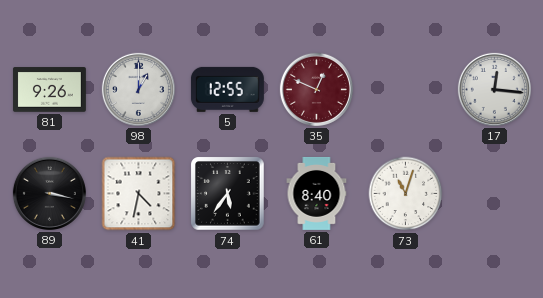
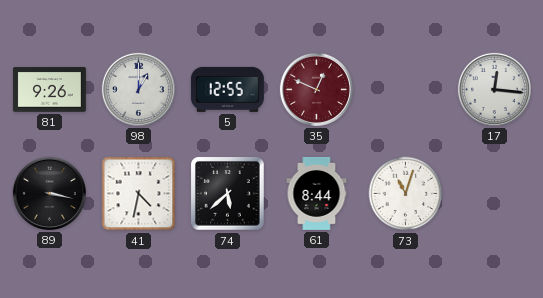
74: 5:36 -> 5:38 (228, 194)
61: 8:40 -> 8:44 (317, 193)
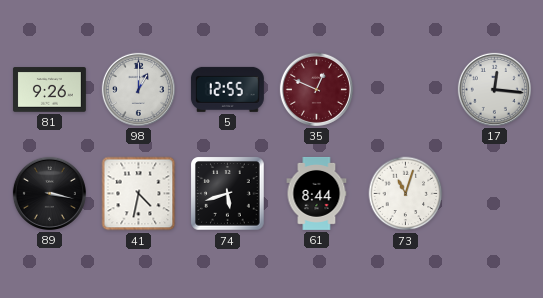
74: 5:38 -> 5:42 (228, 194)
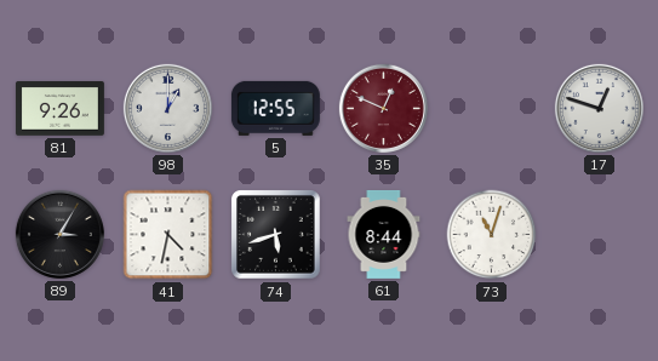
17: 12:16 -> 12:48 (599, 108)
89: 3:17 -> 3:05 (59, 234)
